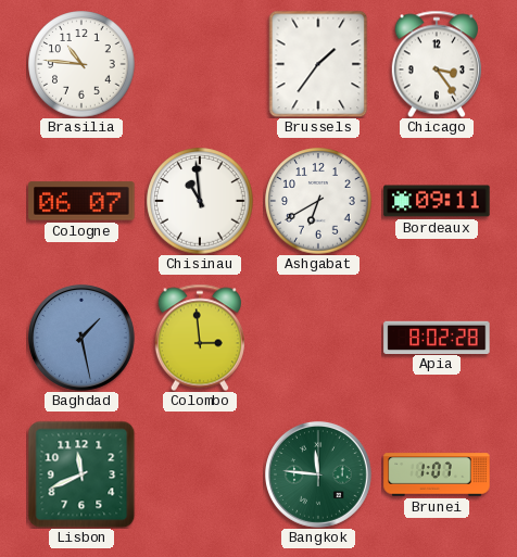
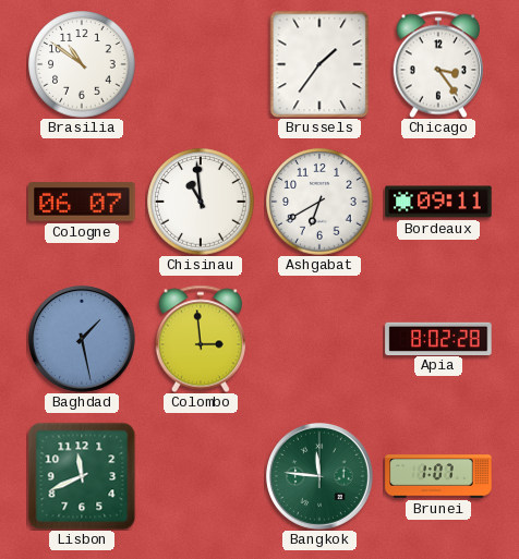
Brasilia: 10:46 -> 10:51 (82, 64)
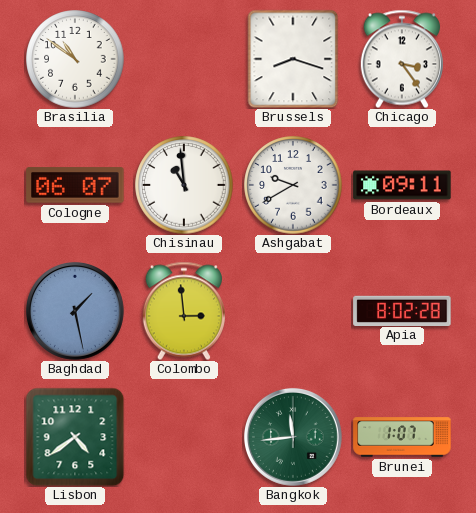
Brussels: 1:36 -> 8:18 (293, 59)
Ashgabat: 6:40 -> 9:40 (293, 185)
Lisbon: 11:41 -> 4:39 (75, 437)
Bangkok: 11:46 -> 11:44 (293, 437)
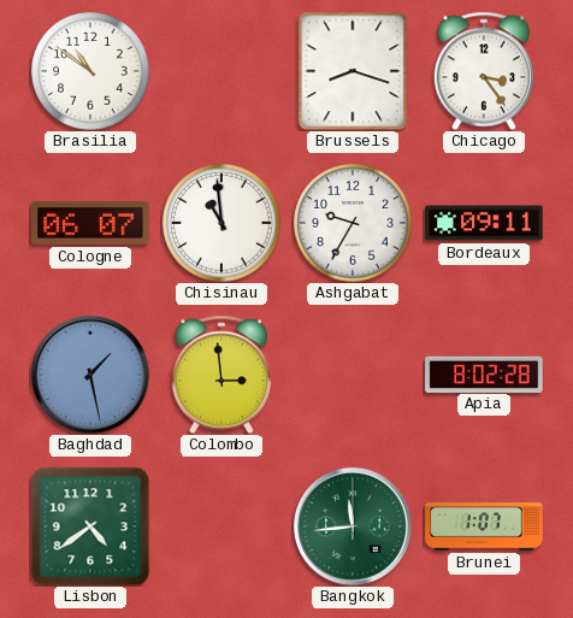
Ashgabat: 9:40 -> 9:35 (353, 223)
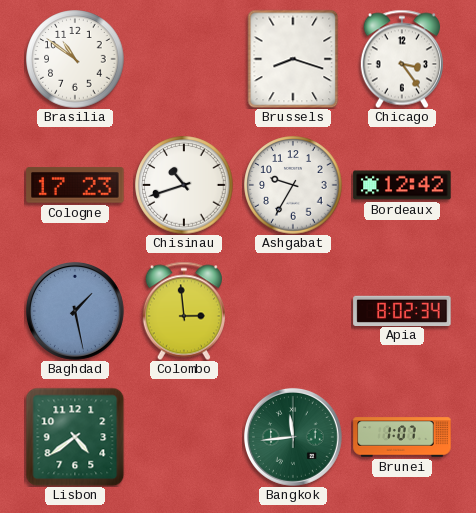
Cologne: 06:07 -> 17:23 (75, 185)
Chisinau: 10:59 -> 10:42 (184, 185)
Bordeaux: 09:11 -> 12:42 (402, 185)
Apia: 8:02:28 -> 8:02:34 (402, 310)
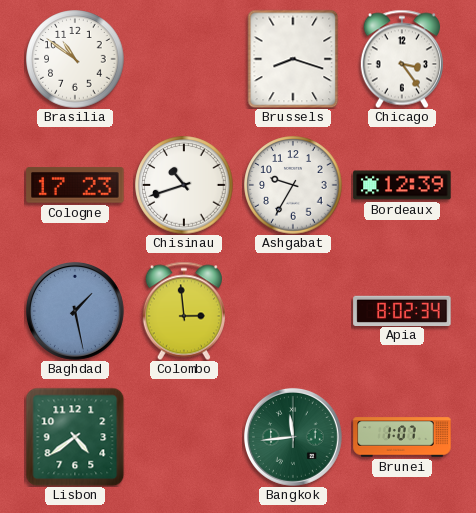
Bordeaux: 12:42 -> 12:39 (402, 185)
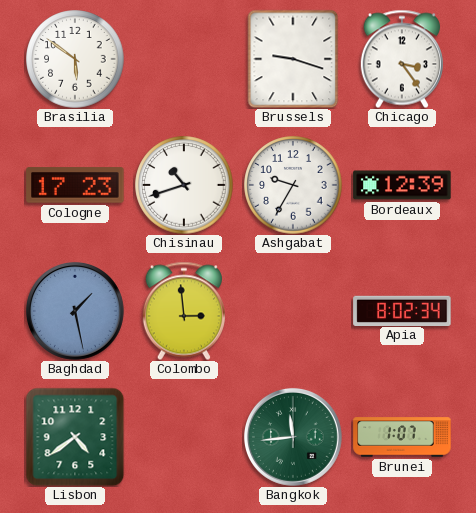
Brasilia: 10:51 -> 5:51 (75, 59)
Brussels: 8:18 -> 9:18 (293, 59)
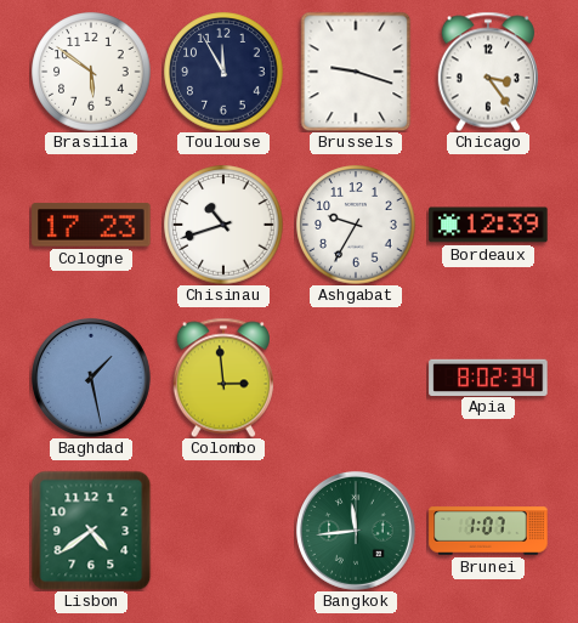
Toulouse: none -> 11:55 (223, 72)
